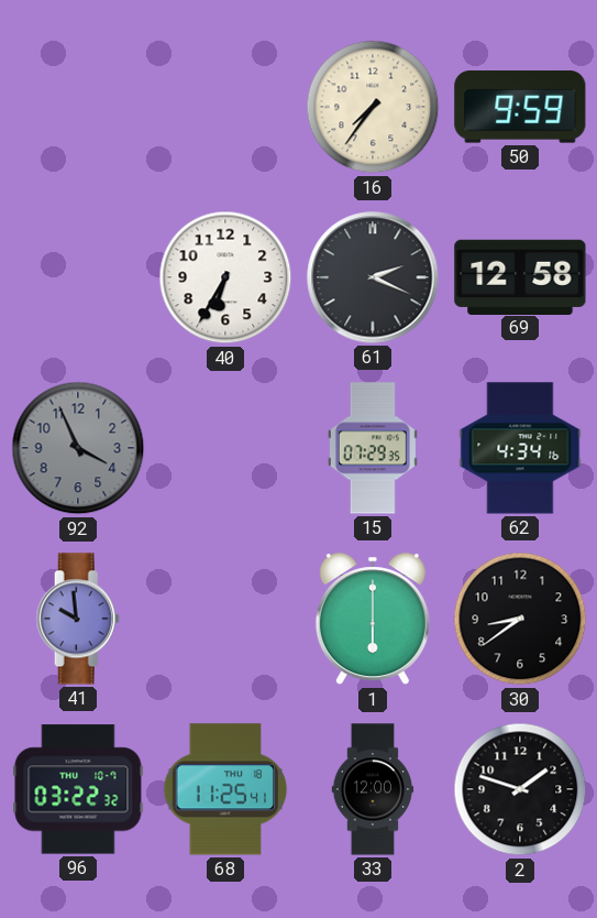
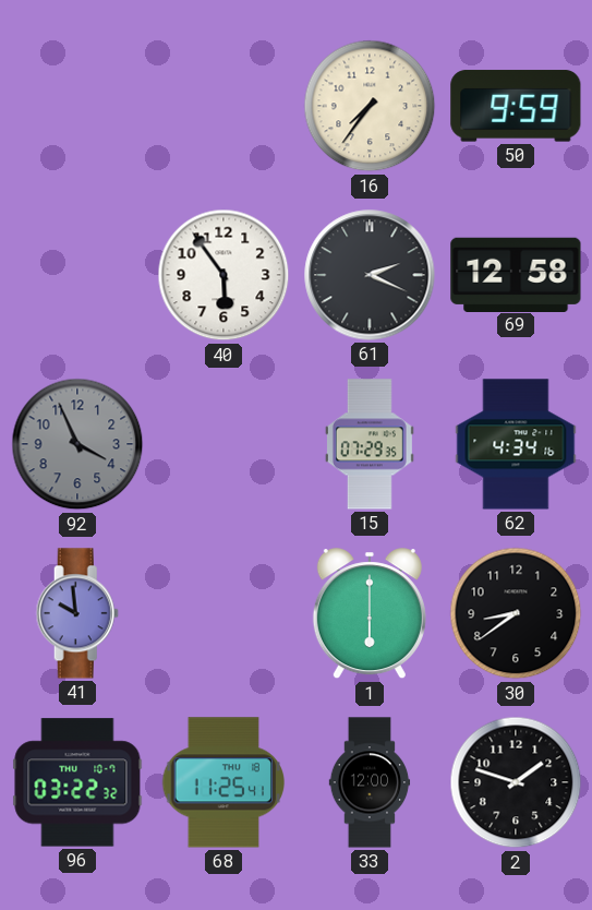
40: 6:35 -> 5:54 (223, 275)
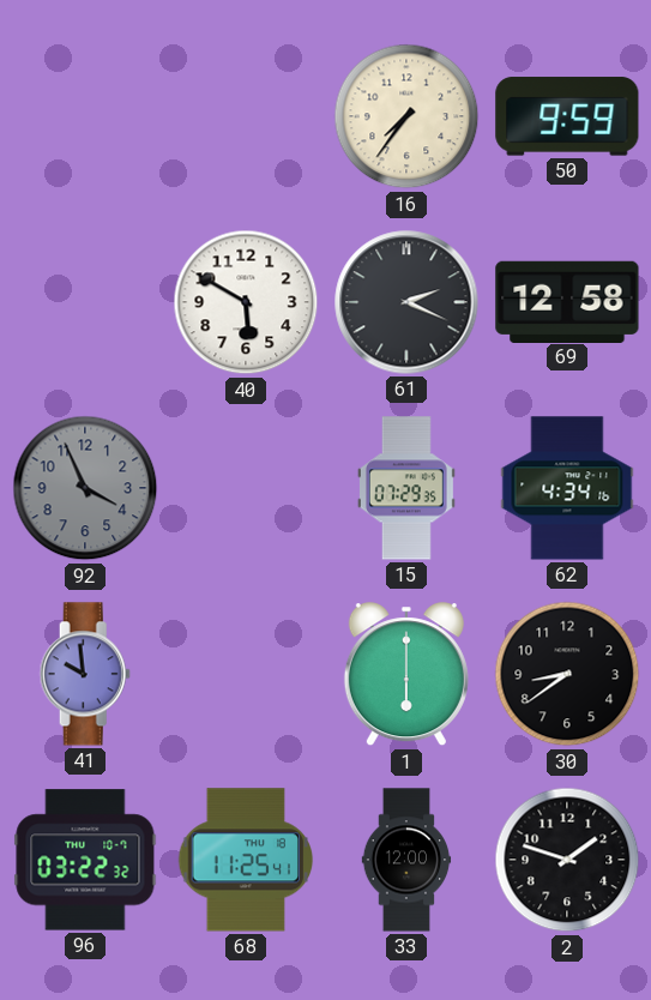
40: 5:54 -> 5:50 (246, 302)
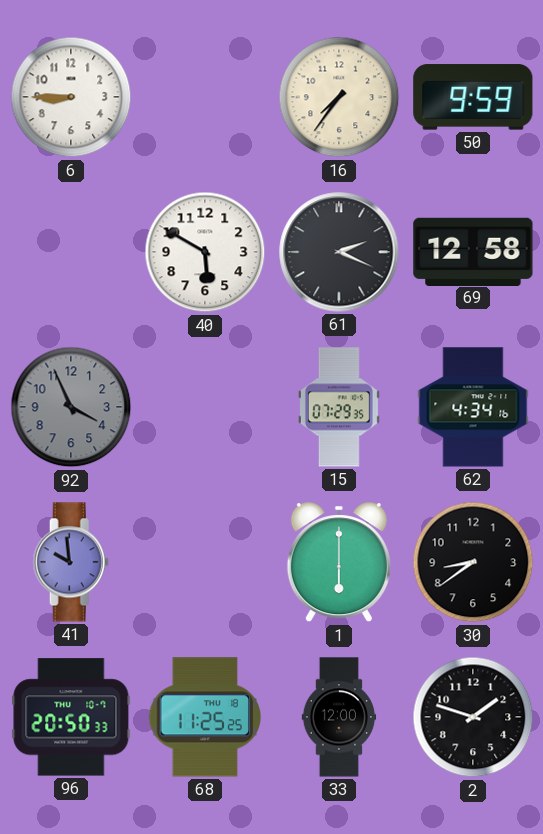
6: none -> 8:45 (71, 97)
96: 03:22 -> 20:50 (71, 717)
68: 11:25:41 -> 11:25:25 (205, 717)
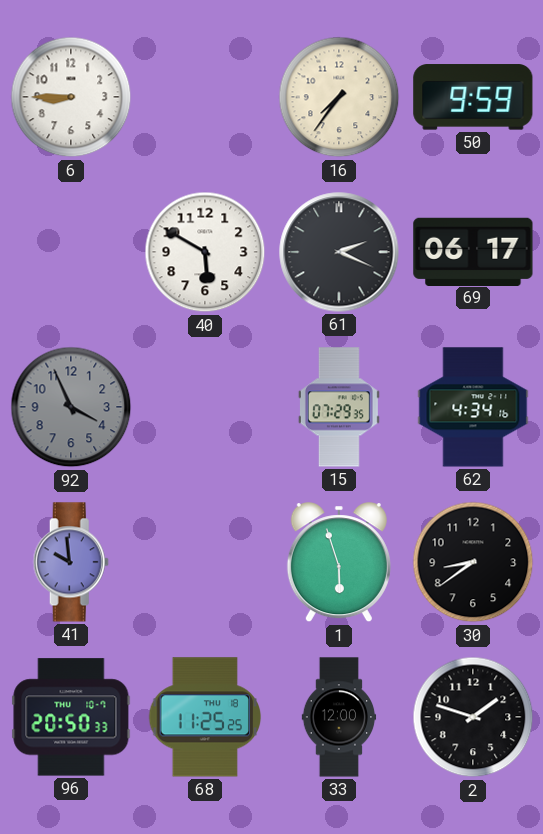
69: 12:58 -> 06:17 (473, 251)
1: 6:00 -> 5:57 (339, 563)
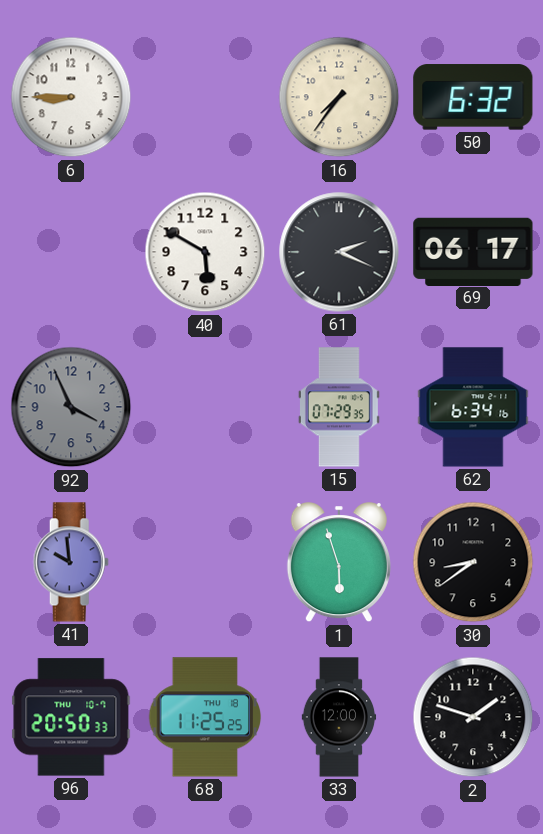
50: 9:59 -> 6:32 (473, 97)
62: 4:34 -> 6:34 (473, 407)
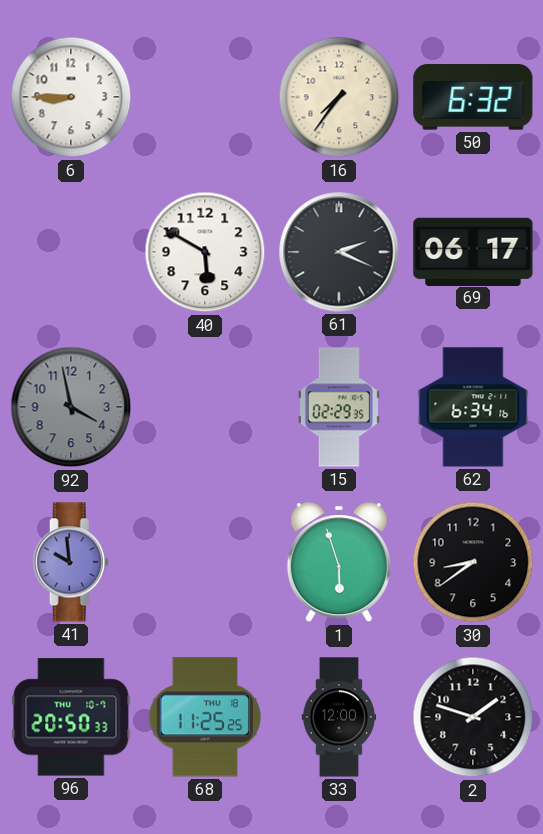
92: 3:56 -> 3:58 (71, 407)
15: 07:29 -> 02:29 (339, 407)
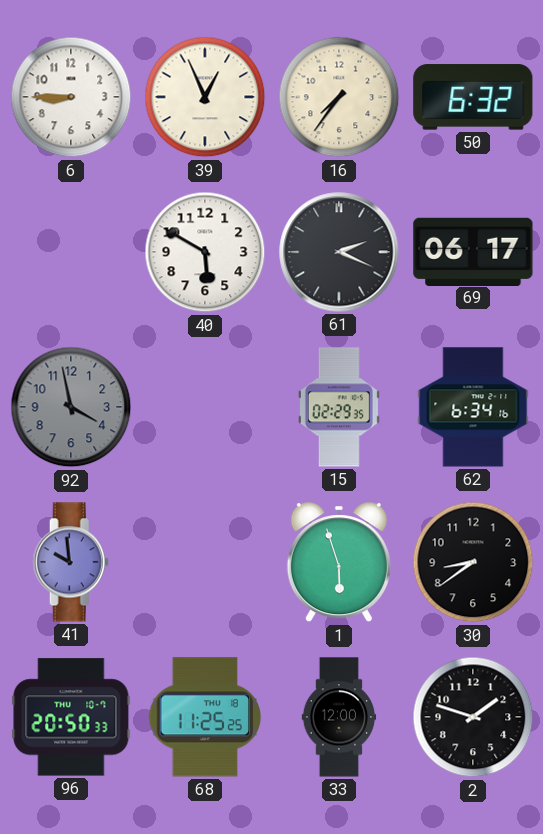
39: none -> 12:56 (205, 97)
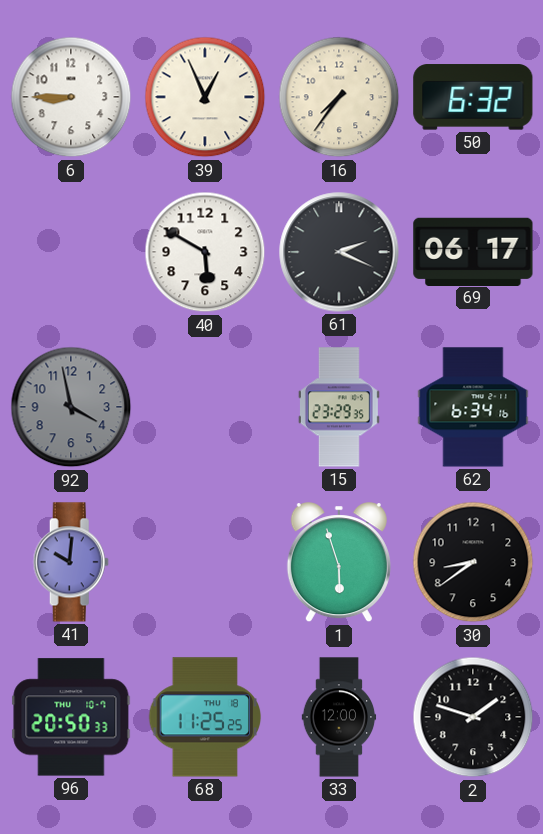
15: 02:29 -> 23:29 (339, 407)
41: 9:59 -> 10:01 (71, 562)
